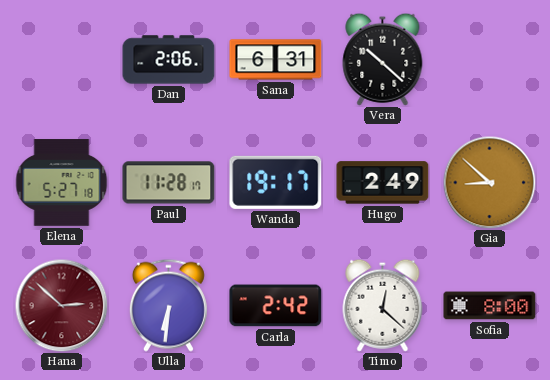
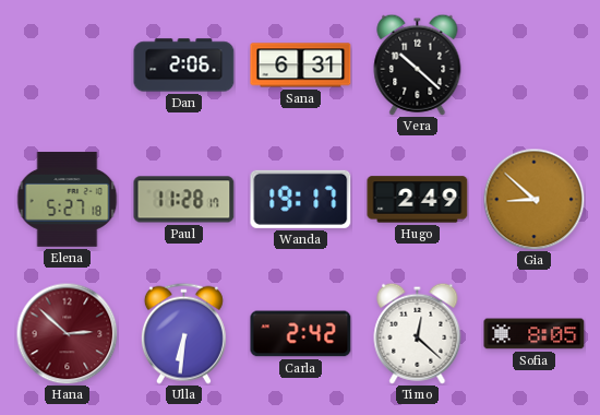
Sofia: 8:00 -> 8:05 (535, 334)
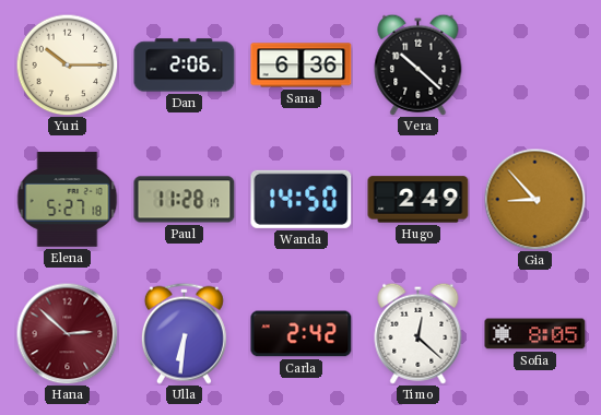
Yuri: none -> 10:15 (67, 64)
Sana: 6:31 -> 6:36 (302, 66)
Wanda: 19:17 -> 14:50 (302, 199)
Gia: 8:52 -> 8:53 (534, 199)
